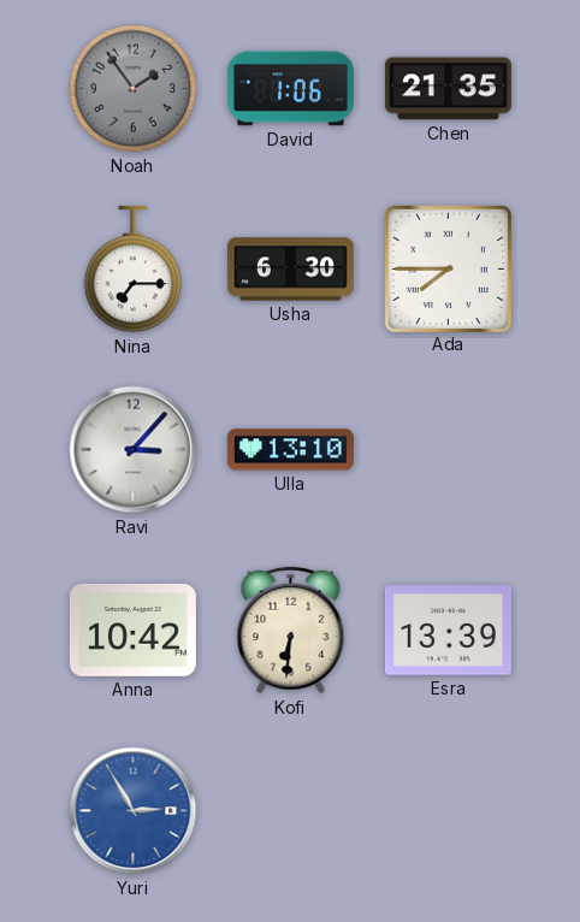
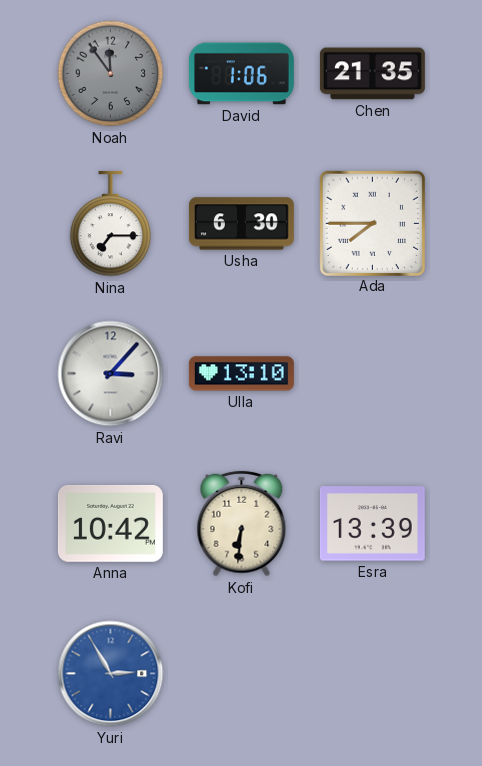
Noah: 1:54 -> 11:54 (111, 74)
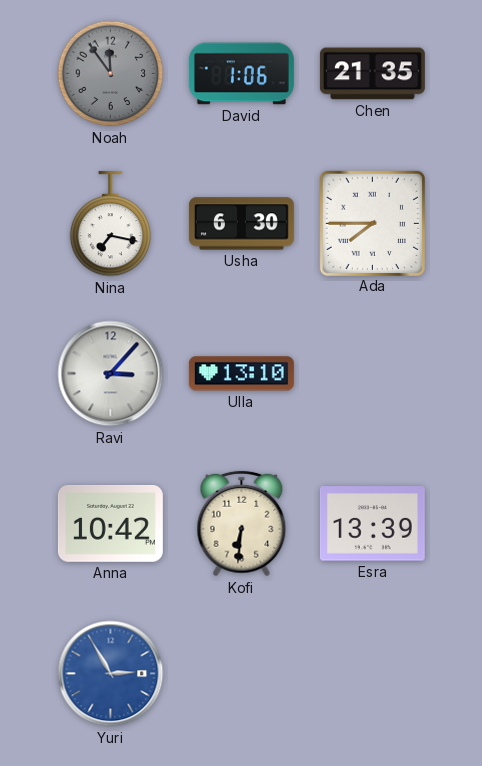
Nina: 7:15 -> 7:17 (111, 224)
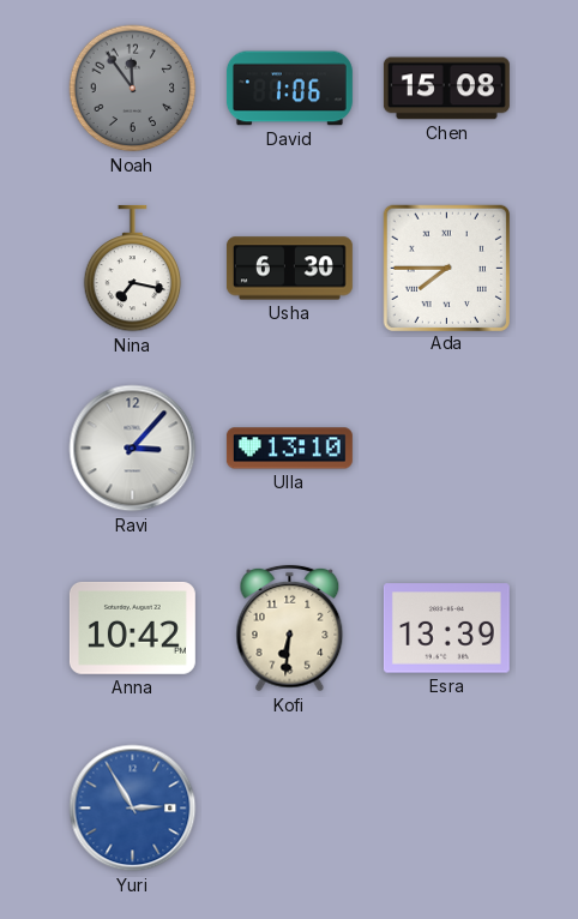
Chen: 21:35 -> 15:08 (446, 89)
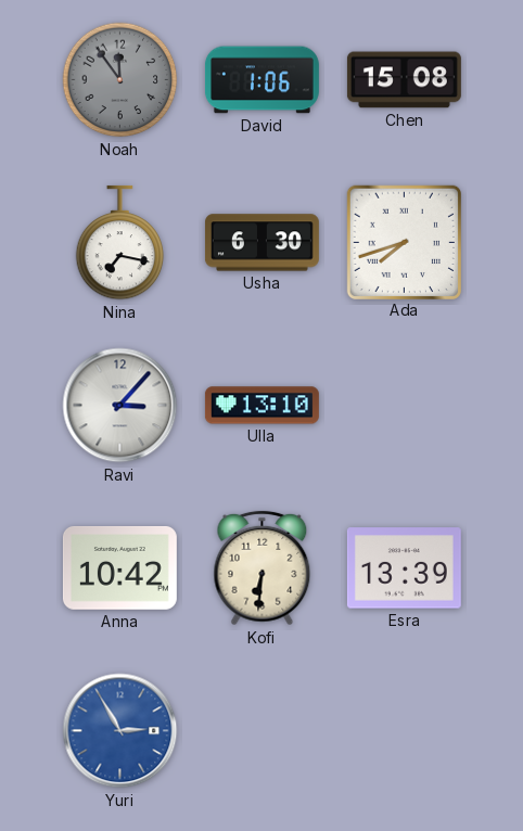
Ada: 7:45 -> 7:42 (404, 242)
